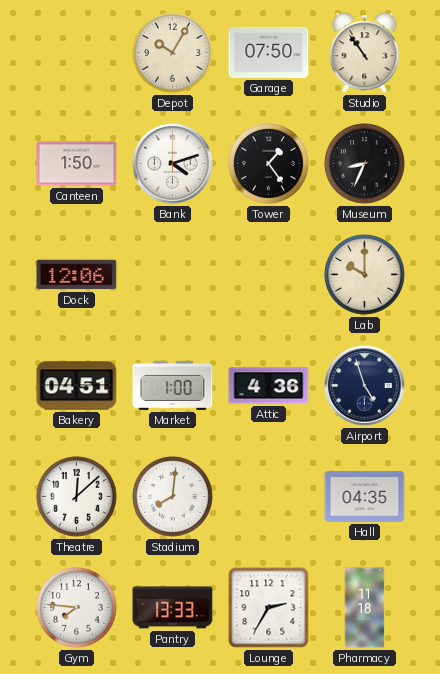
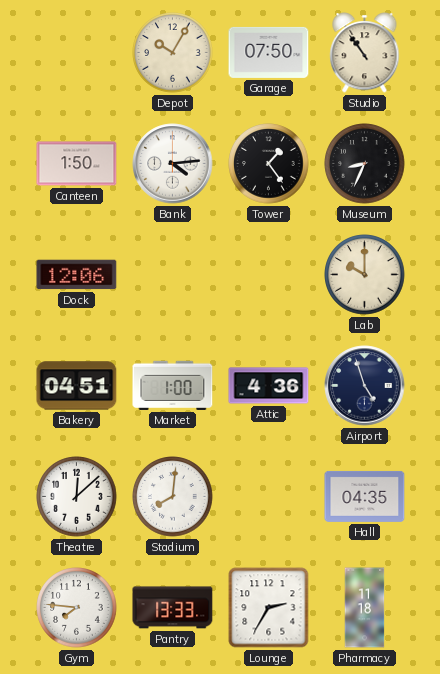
Bank: 4:12 -> 4:14 (173, 164)
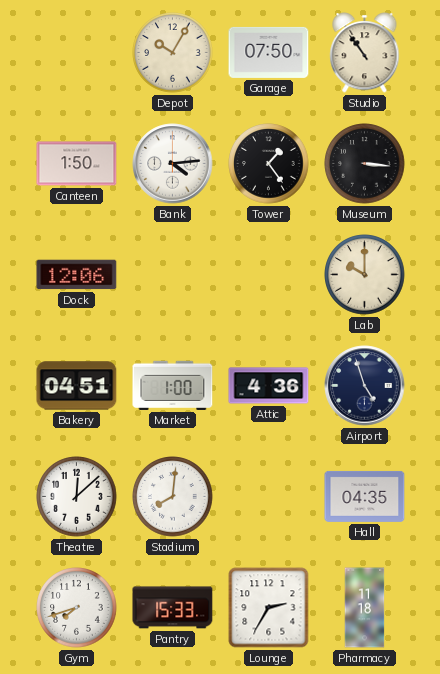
Museum: 8:34 -> 3:16 (365, 164)
Gym: 7:46 -> 7:42 (77, 608)
Pantry: 13:33 -> 15:33 (173, 608)
